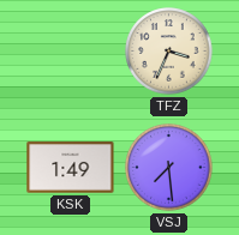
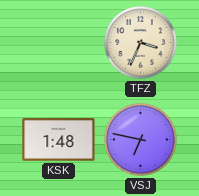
KSK: 1:49 -> 1:48 (59, 140)
VSJ: 7:29 -> 6:47 (141, 140)
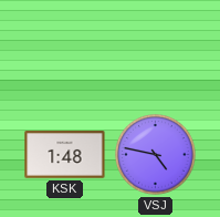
TFZ: 3:34 -> none (141, 43)
VSJ: 6:47 -> 4:47 (156, 155)
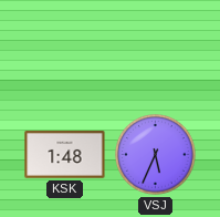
VSJ: 4:47 -> 5:34 (156, 155)
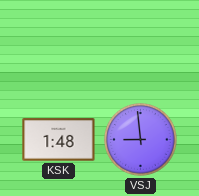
VSJ: 5:34 -> 8:59 (141, 140)
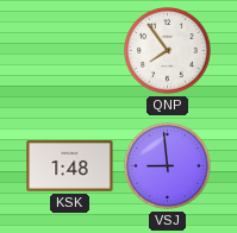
QNP: none -> 7:54 (168, 51)
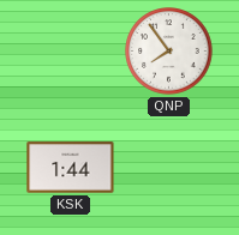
KSK: 1:48 -> 1:44 (71, 168)
VSJ: 8:59 -> none (168, 166)
